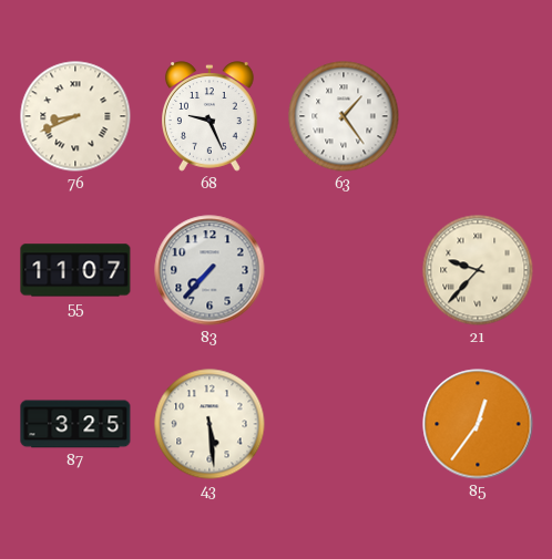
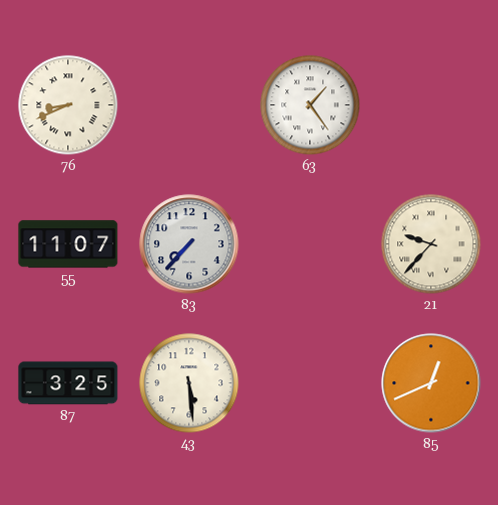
68: 9:26 -> none (211, 116)
85: 12:36 -> 12:41 (431, 383)
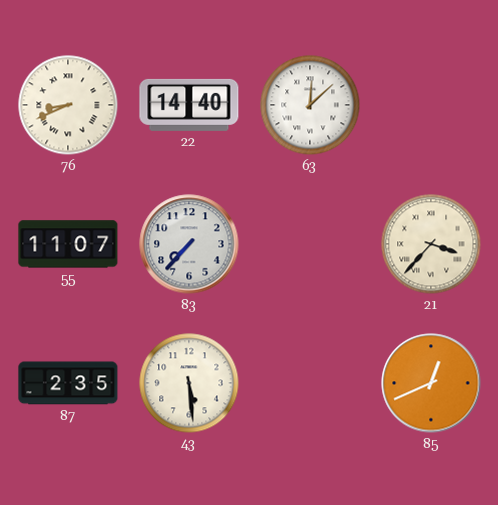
22: none -> 14:40 (189, 105)
63: 1:24 -> 12:08 (310, 105)
21: 9:37 -> 3:37 (431, 244)
87: 3:25 -> 2:35 (68, 383)
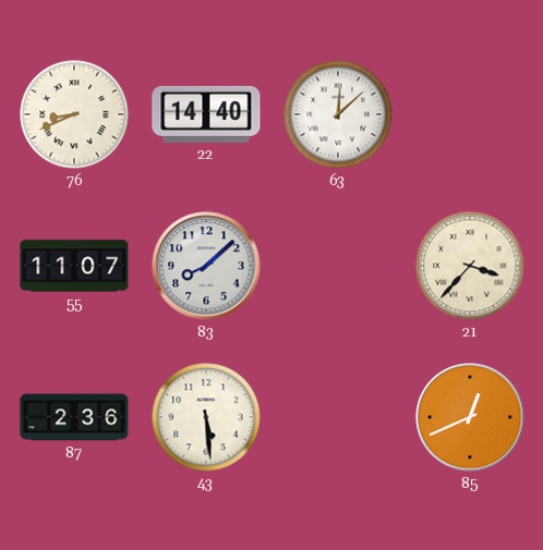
83: 7:37 -> 8:08 (206, 266)
87: 2:35 -> 2:36 (74, 417)
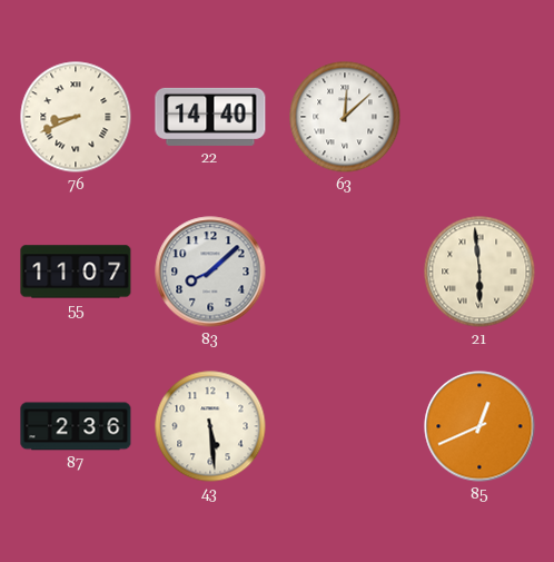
21: 3:37 -> 5:59 (479, 272)
